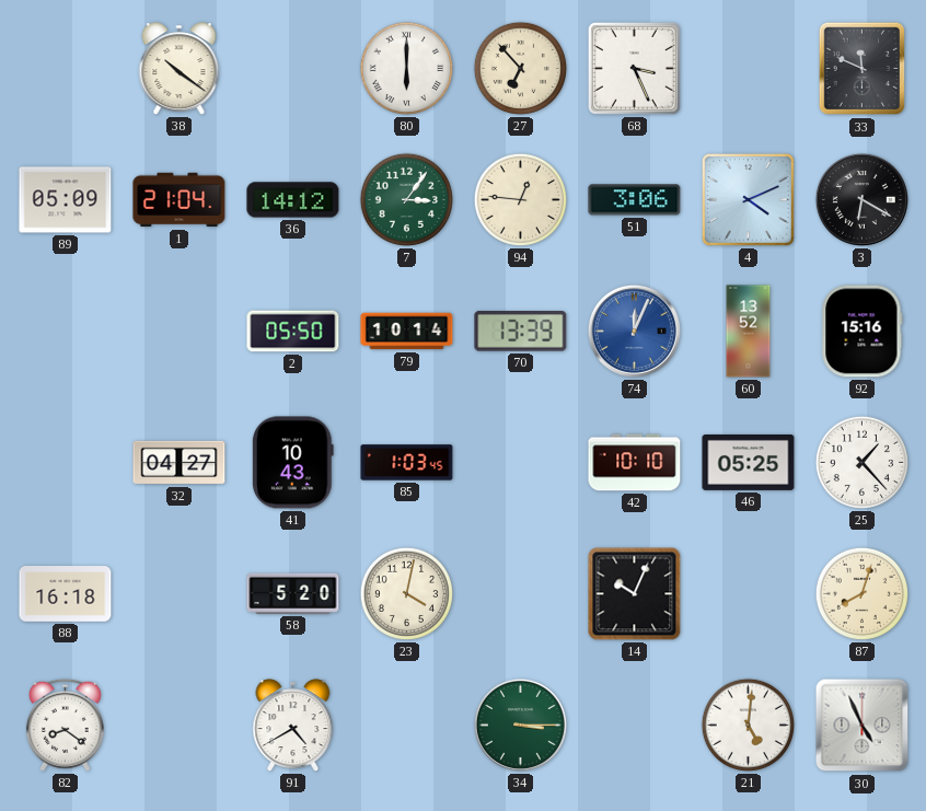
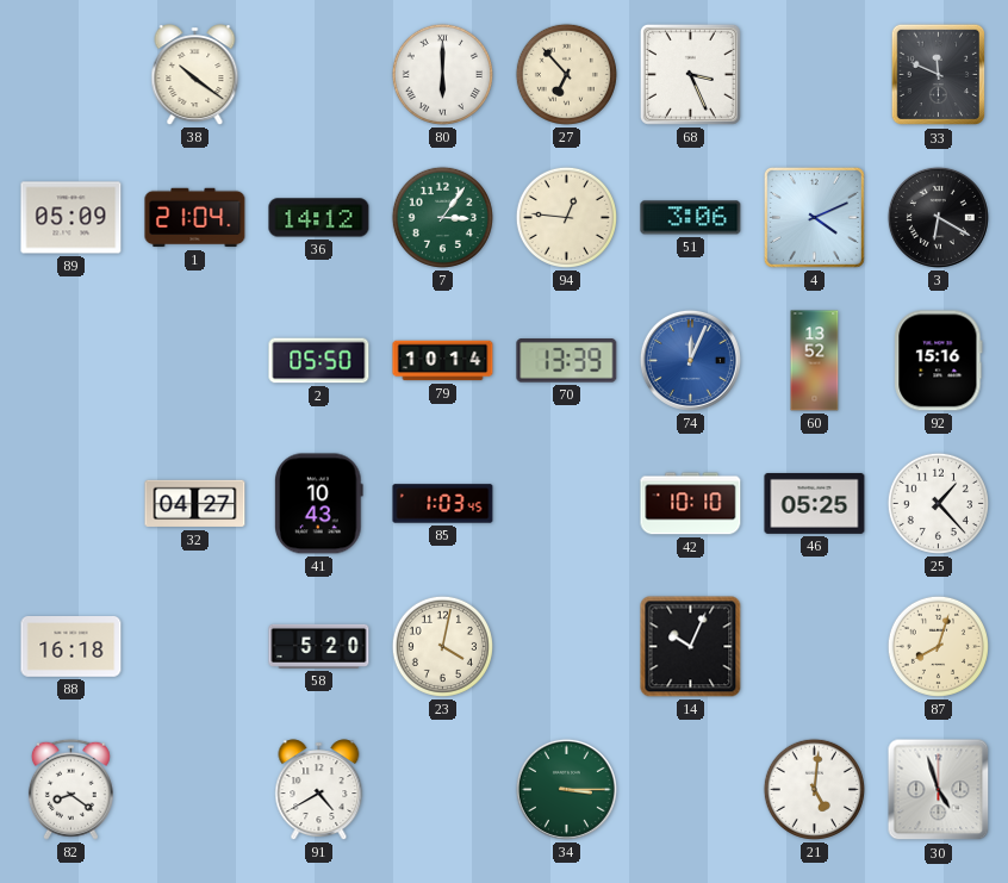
30: 4:56 -> 4:57 (939, 790)
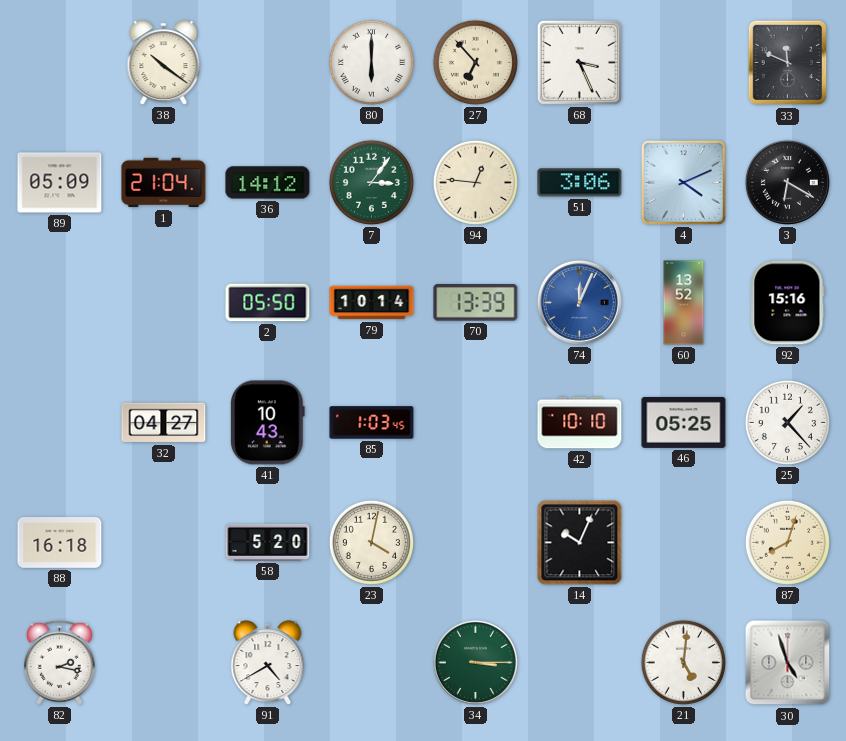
82: 8:21 -> 2:17 (59, 662)
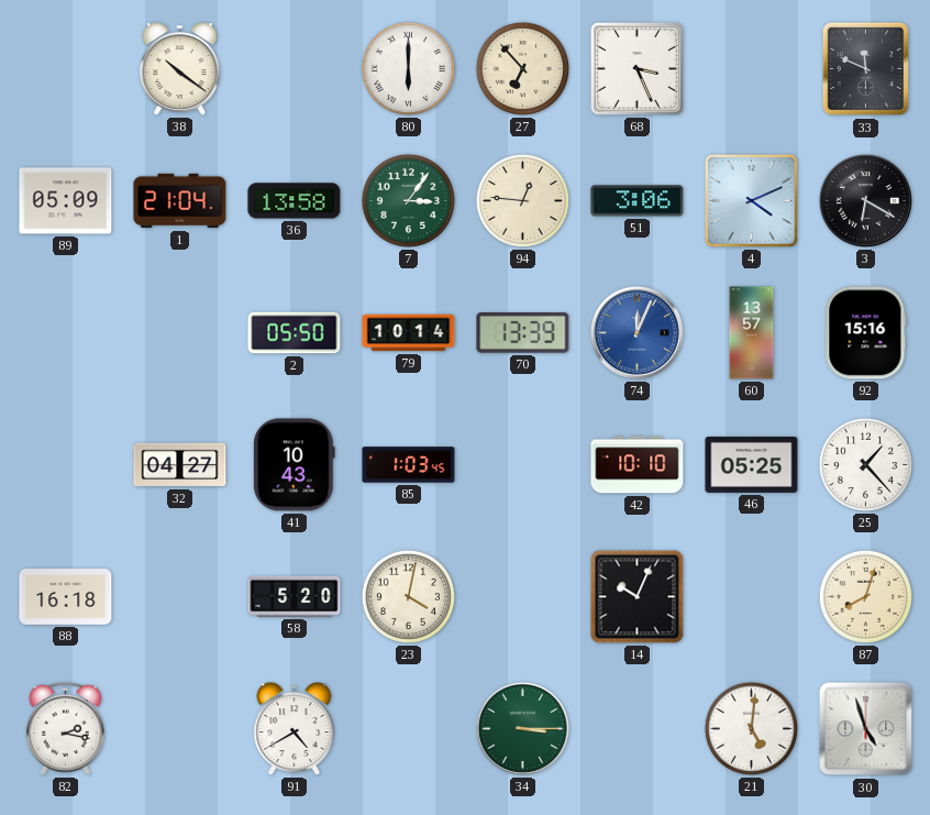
36: 14:12 -> 13:58 (295, 201)
60: 13:52 -> 13:57 (752, 333)
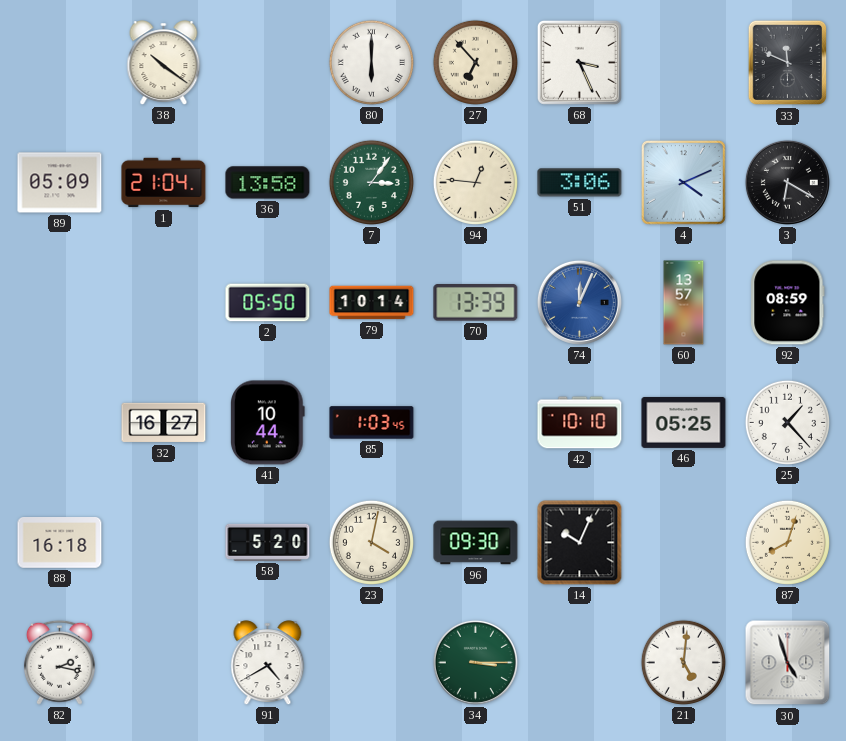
92: 15:16 -> 08:59 (788, 303)
32: 04:27 -> 16:27 (164, 423)
41: 10:43 -> 10:44 (267, 423)
96: none -> 09:30 (476, 543)
